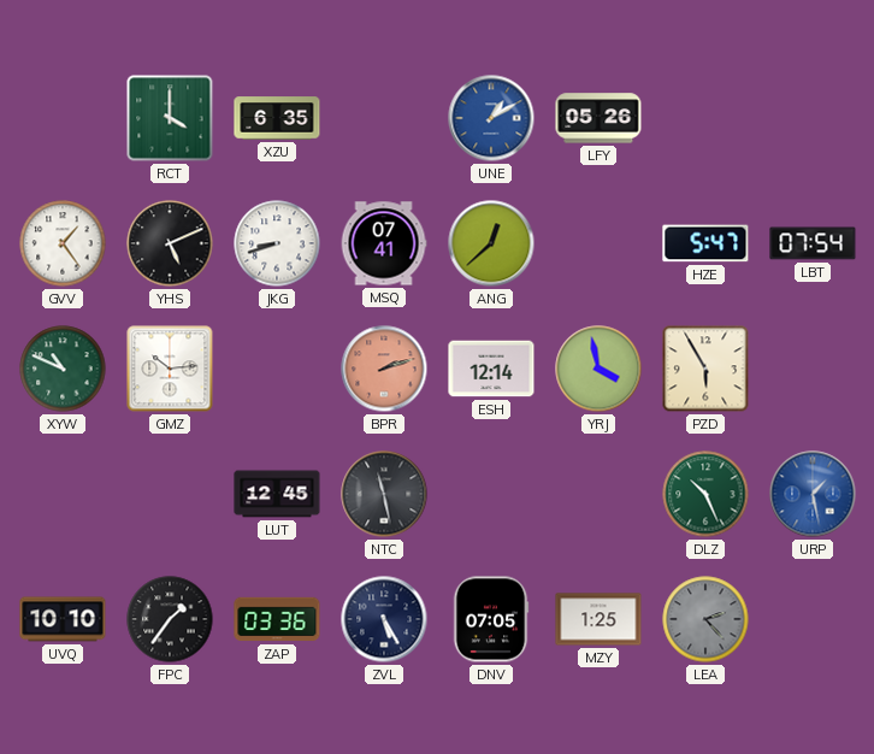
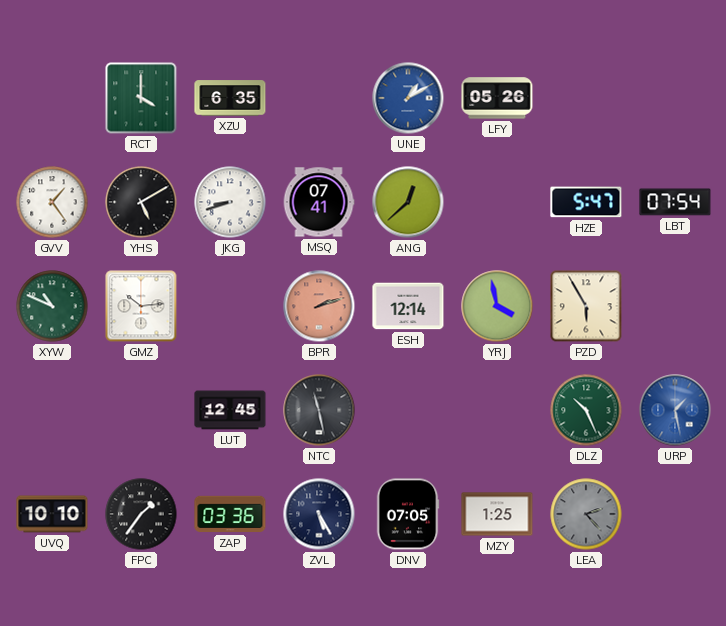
YHS: 5:11 -> 5:10 (141, 202)
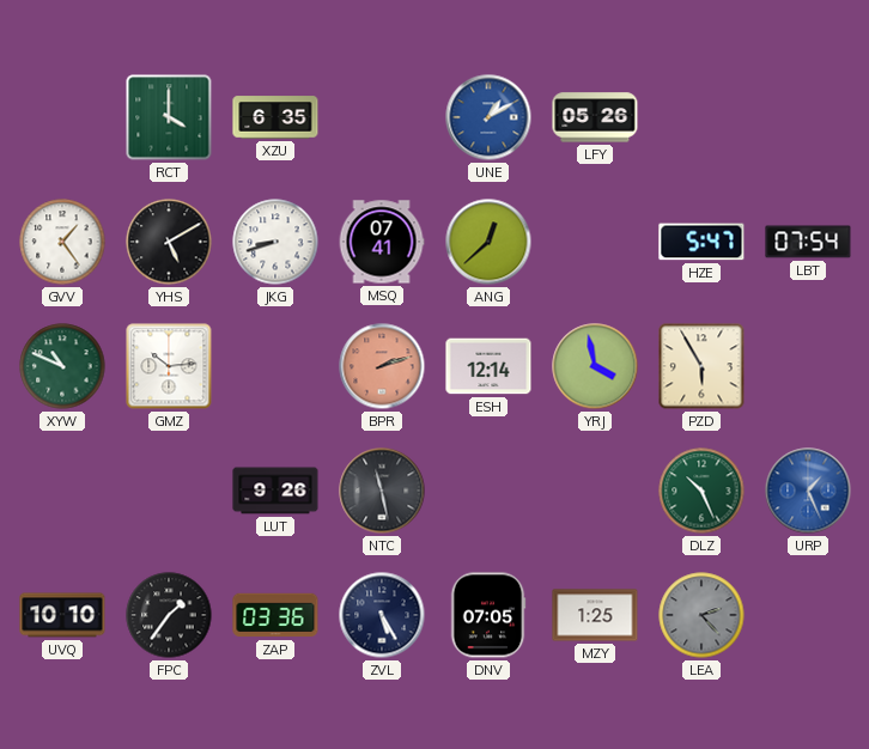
LUT: 12:45 -> 9:26 (275, 491)
URP: 1:28 -> 1:26 (808, 491)
